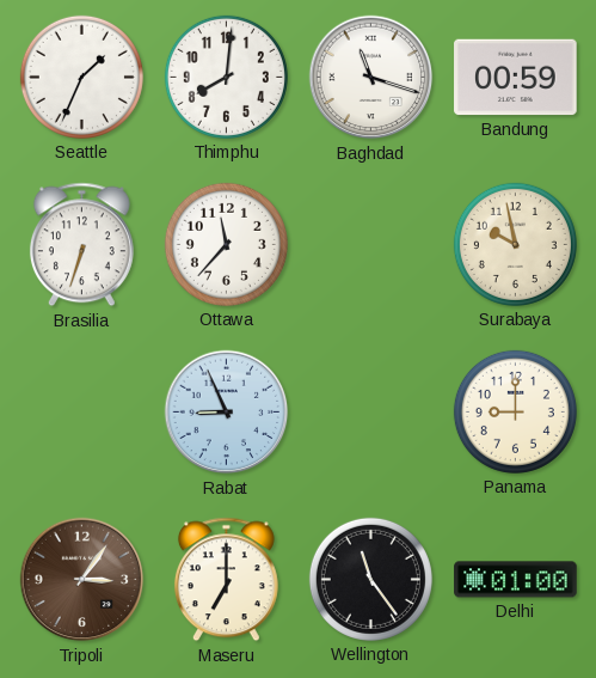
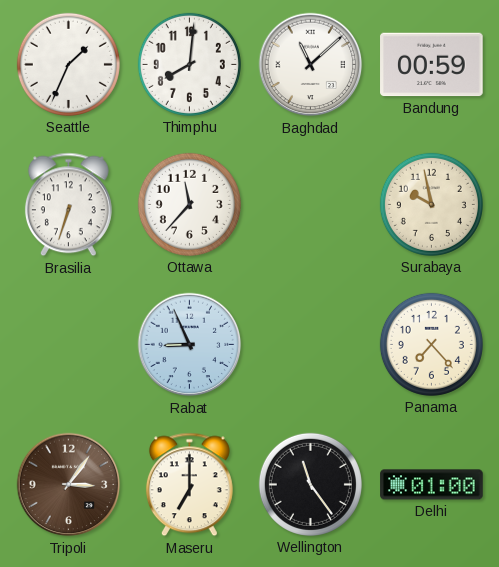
Baghdad: 11:18 -> 11:08 (311, 65)
Panama: 9:00 -> 7:23 (431, 344)
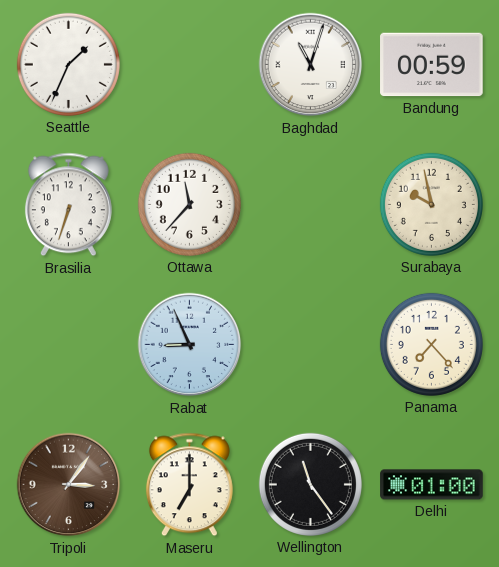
Thimphu: 8:01 -> none (189, 64)
Baghdad: 11:08 -> 11:03 (311, 65)
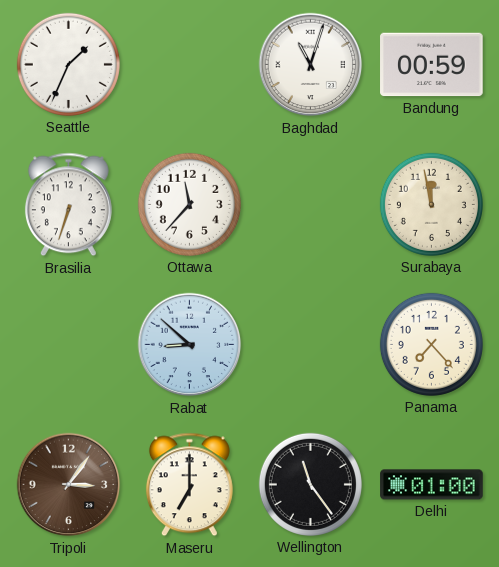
Surabaya: 9:58 -> 11:58 (431, 204)
Rabat: 8:56 -> 8:52 (190, 345)
